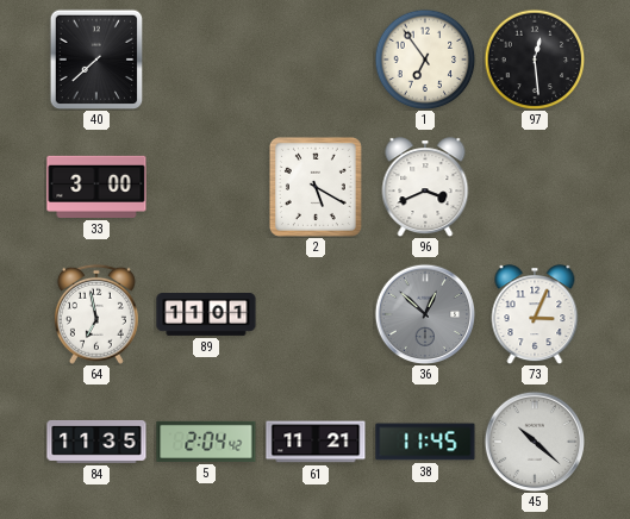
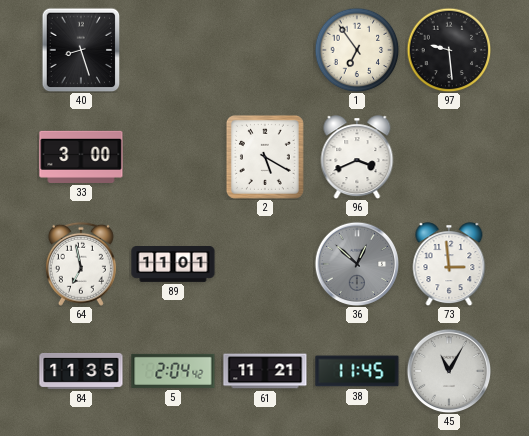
40: 7:38 -> 8:27 (81, 50)
97: 12:29 -> 9:29 (449, 50)
73: 3:04 -> 2:59 (449, 264)
45: 10:22 -> 11:05 (449, 371)
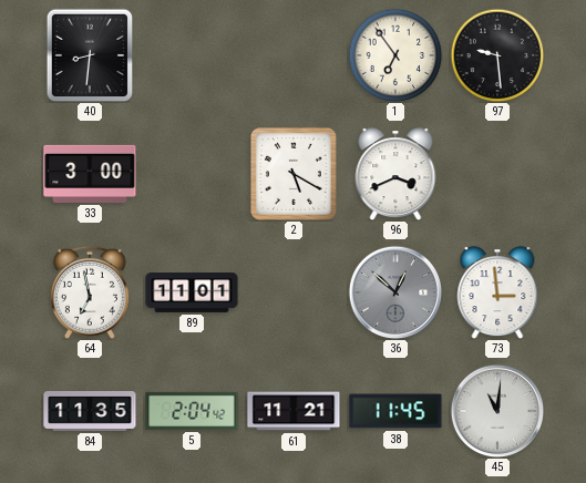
40: 8:27 -> 8:31 (90, 55)
45: 11:05 -> 11:01 (497, 411)
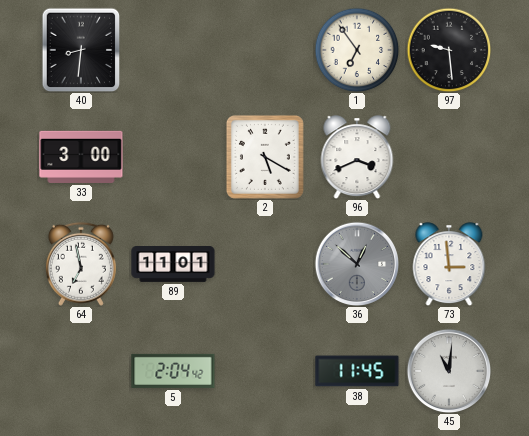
84: 11:35 -> none (90, 411)
61: 11:21 -> none (294, 411)
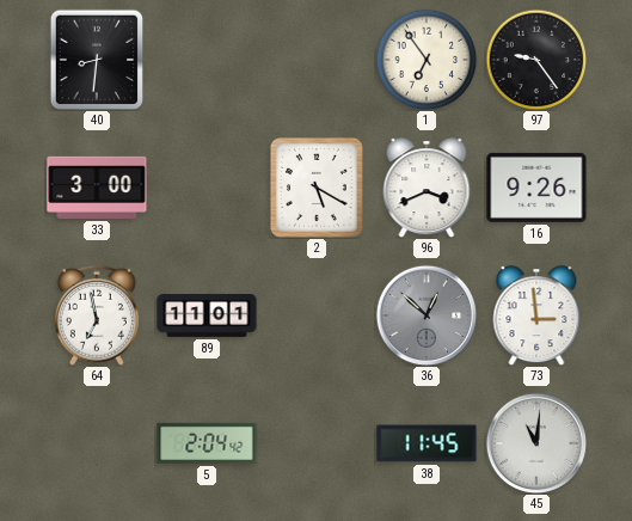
97: 9:29 -> 9:24 (536, 60)
16: none -> 9:26 (536, 188)
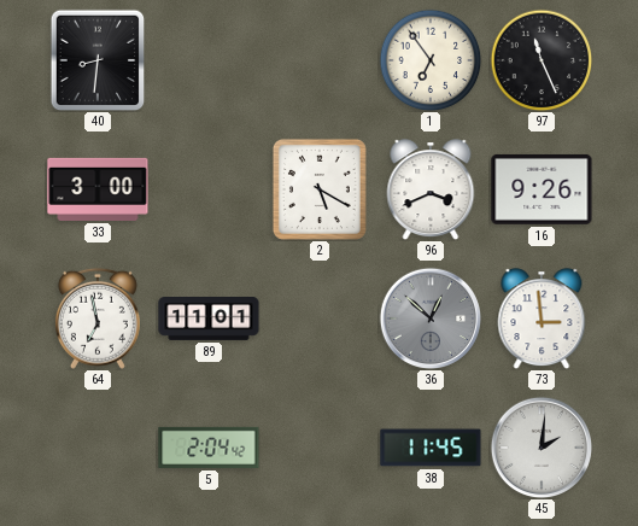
97: 9:24 -> 11:26 (542, 60)
45: 11:01 -> 2:01 (542, 448)
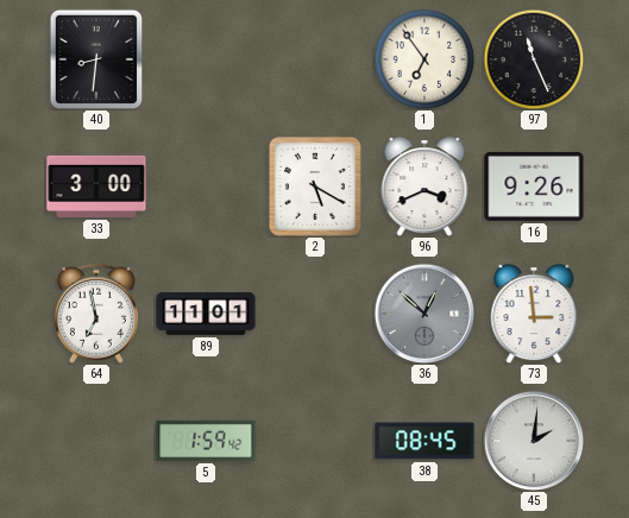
5: 2:04 -> 1:59 (206, 441)
38: 11:45 -> 08:45 (424, 441)
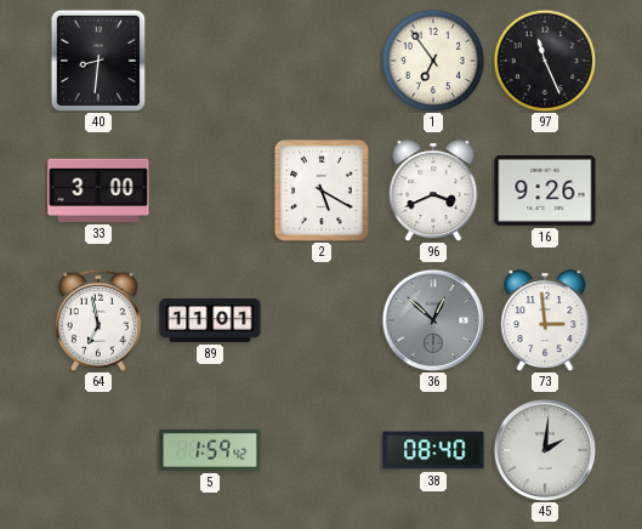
38: 08:45 -> 08:40 (433, 450)
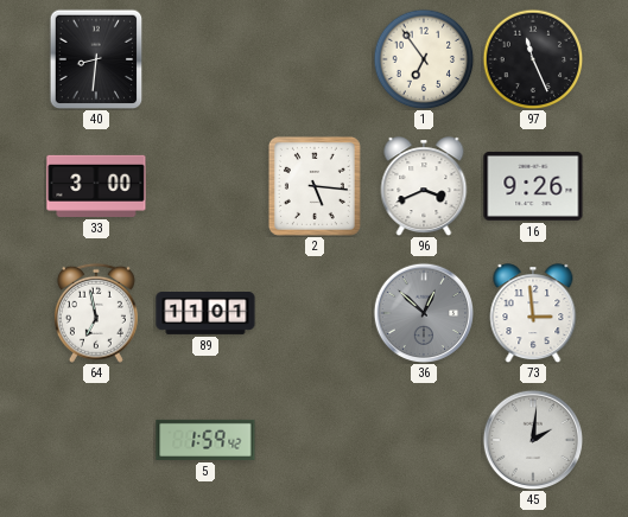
2: 5:20 -> 5:16 (315, 186)
38: 08:40 -> none (433, 450)
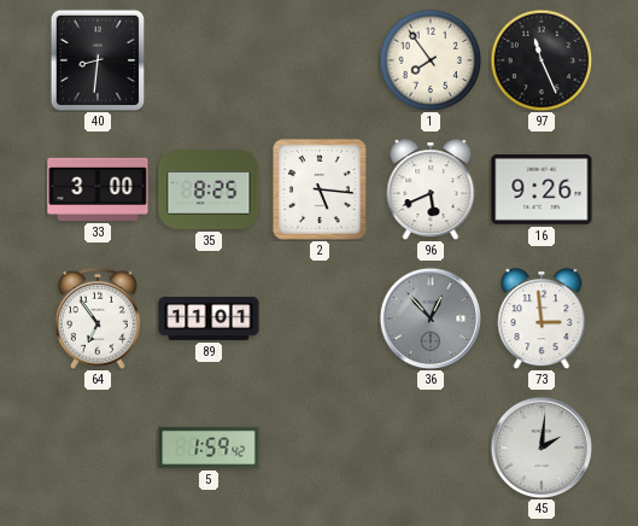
1: 6:54 -> 7:54 (431, 60)
35: none -> 8:25 (209, 189)
96: 3:41 -> 5:41 (431, 189)
64: 6:58 -> 6:54 (98, 318)
36: 12:52 -> 12:53 (431, 318)
